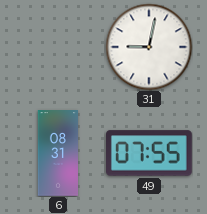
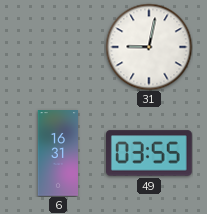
6: 08:31 -> 16:31 (57, 153)
49: 07:55 -> 03:55 (150, 153)
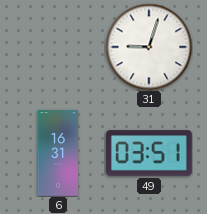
31: 9:02 -> 9:03 (149, 47)
49: 03:55 -> 03:51 (150, 153)
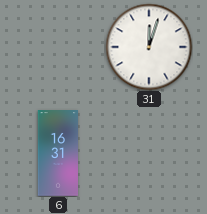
31: 9:03 -> 12:03 (149, 47)
49: 03:51 -> none (150, 153)
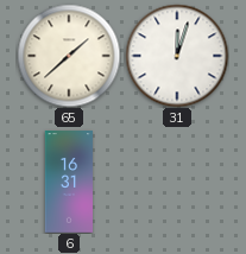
65: none -> 1:38 (69, 56)
